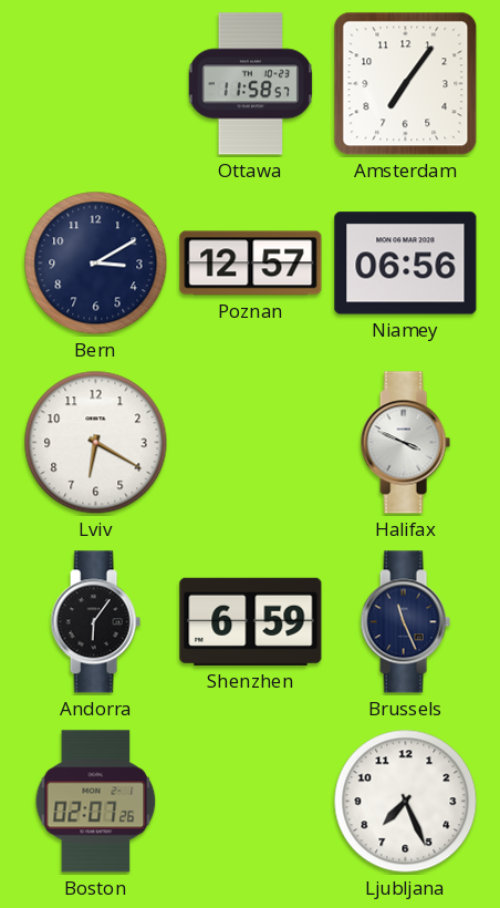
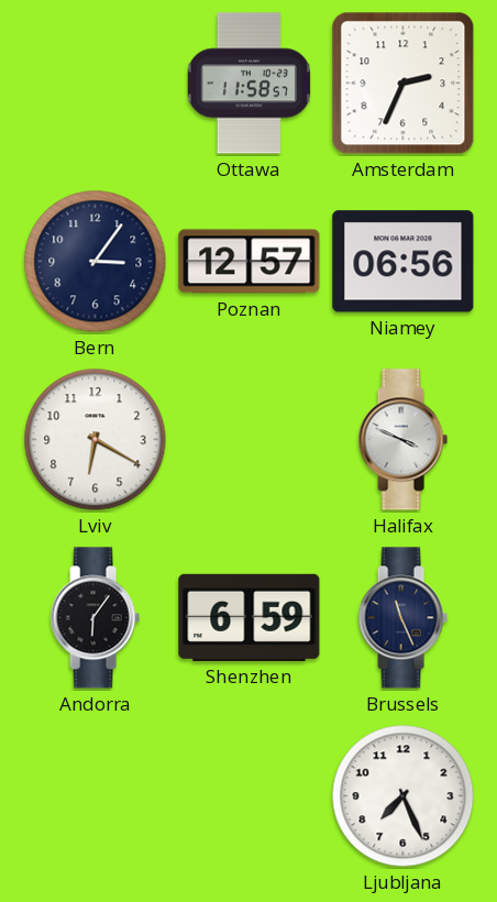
Amsterdam: 7:06 -> 2:34 (404, 84)
Bern: 3:10 -> 3:06 (96, 262)
Boston: 02:07 -> none (96, 802)
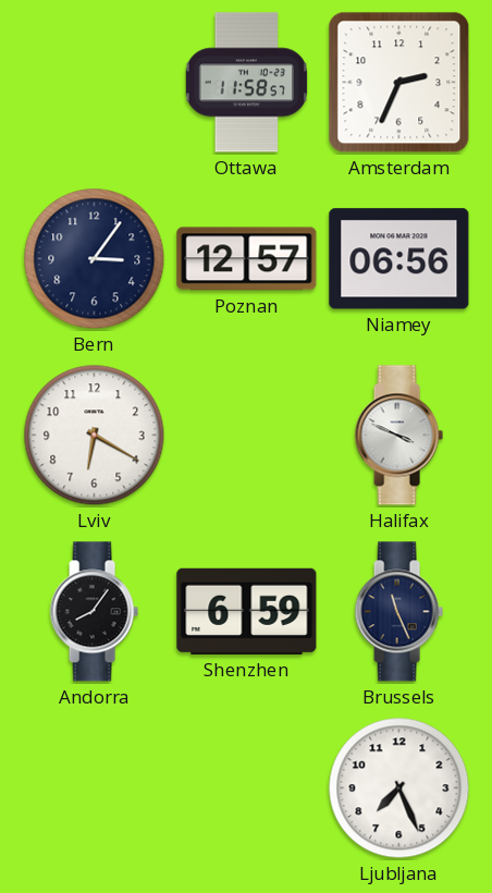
Andorra: 6:06 -> 8:06 (94, 612)
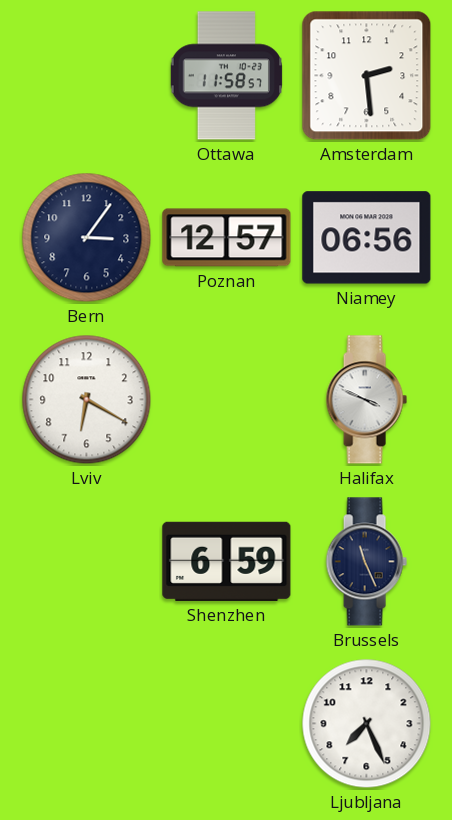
Amsterdam: 2:34 -> 2:29 (367, 76)
Andorra: 8:06 -> none (94, 612)
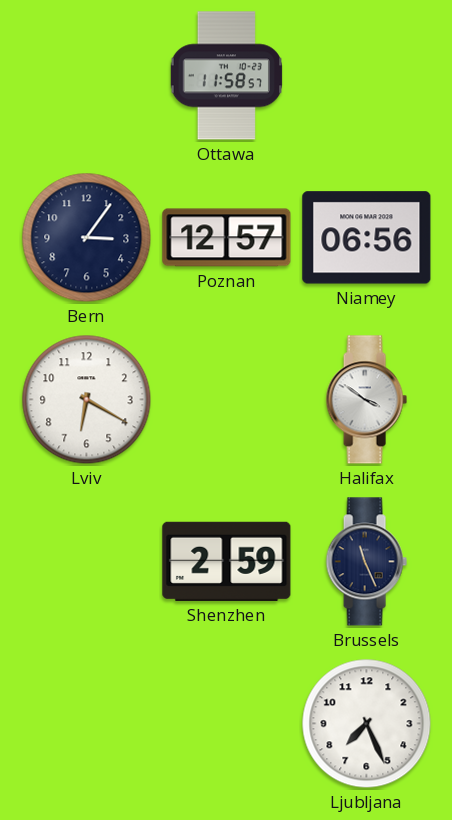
Amsterdam: 2:29 -> none (367, 76)
Halifax: 3:49 -> 3:51 (366, 400)
Shenzhen: 6:59 -> 2:59 (227, 561)
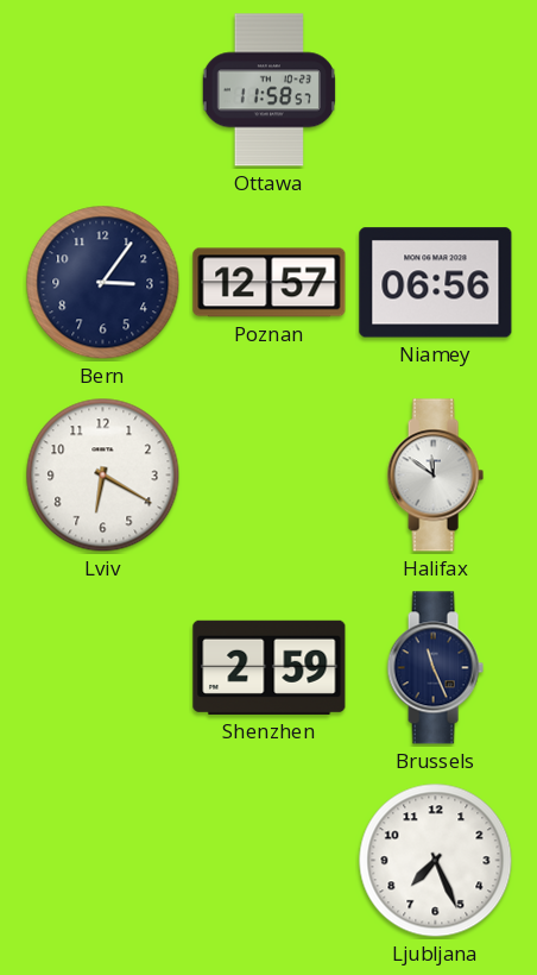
Halifax: 3:51 -> 11:51 (435, 476)
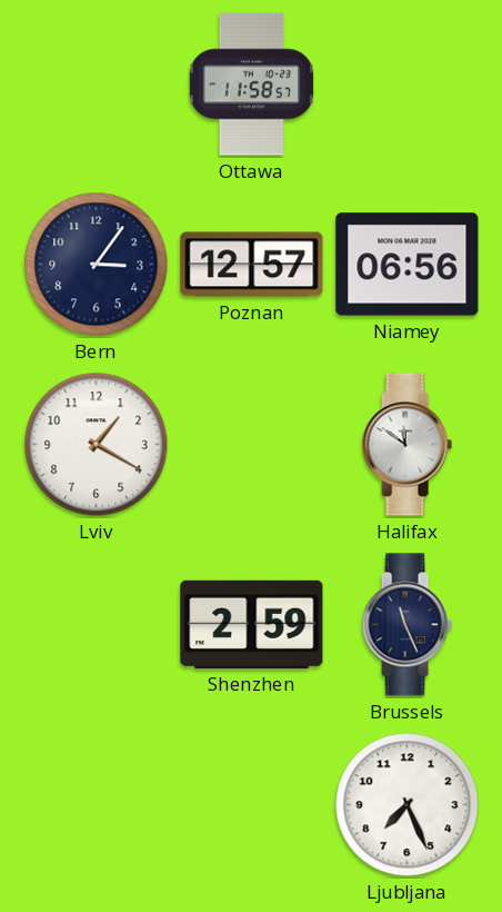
Lviv: 6:20 -> 1:20 (97, 445)
